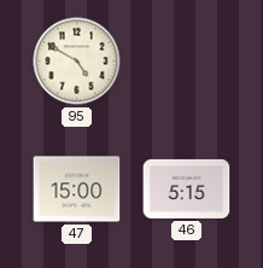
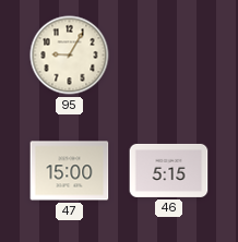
95: 4:50 -> 9:05 (70, 56)
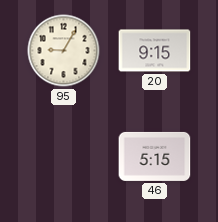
20: none -> 9:15 (155, 51)
47: 15:00 -> none (70, 171)
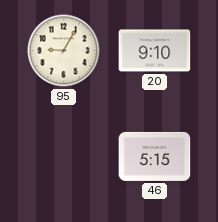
20: 9:15 -> 9:10 (155, 51)
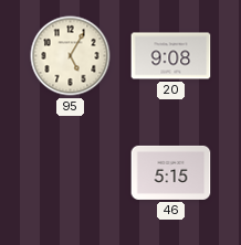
95: 9:05 -> 5:05 (71, 56)
20: 9:10 -> 9:08 (171, 56)
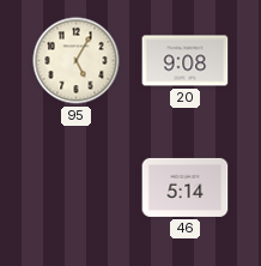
46: 5:15 -> 5:14 (186, 187)
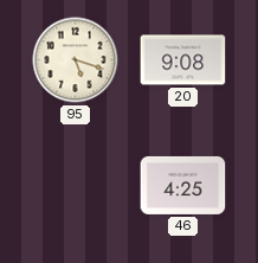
95: 5:05 -> 5:18 (76, 60)
46: 5:14 -> 4:25 (183, 185)
